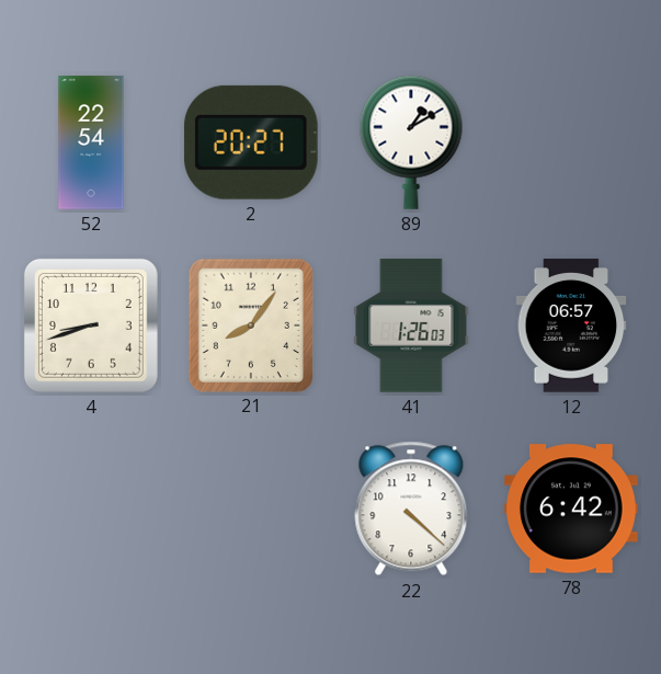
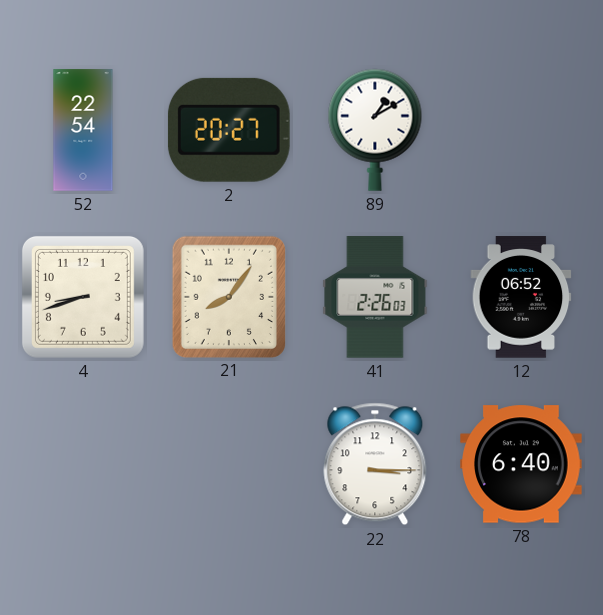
41: 1:26 -> 2:26 (375, 297)
12: 06:57 -> 06:52 (521, 297)
22: 4:22 -> 3:15 (375, 464)
78: 6:42 -> 6:40 (521, 464)
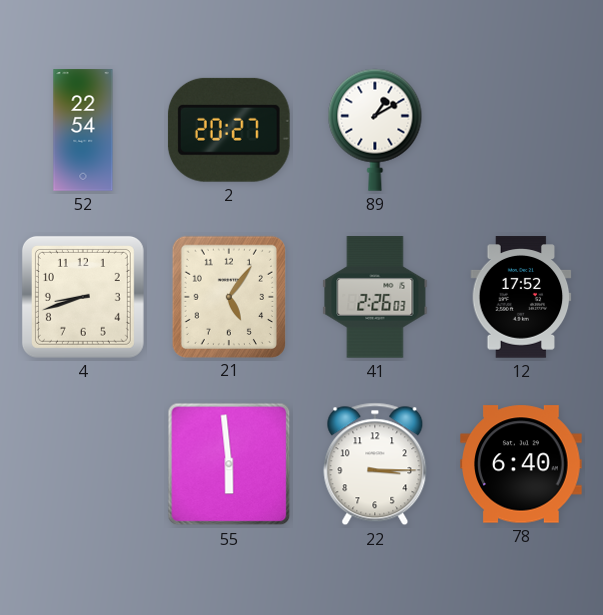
21: 8:06 -> 5:06 (229, 296)
12: 06:52 -> 17:52 (521, 297)
55: none -> 5:59 (229, 464)
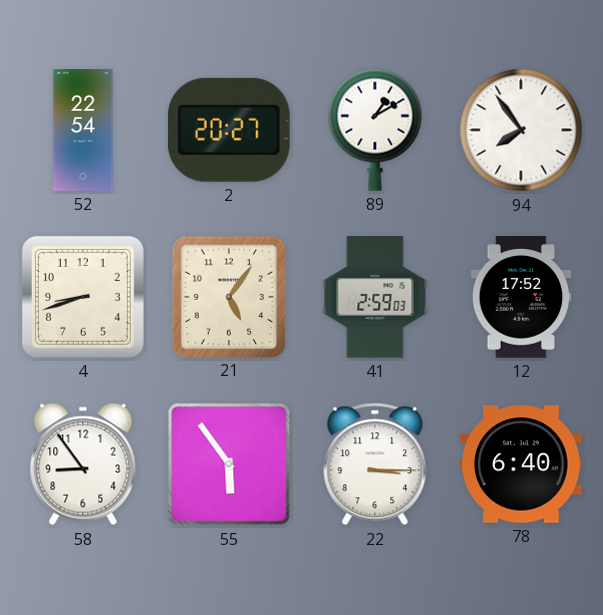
94: none -> 7:54 (521, 130)
41: 2:26 -> 2:59 (375, 297)
58: none -> 8:54 (83, 464)
55: 5:59 -> 5:54 (229, 464)
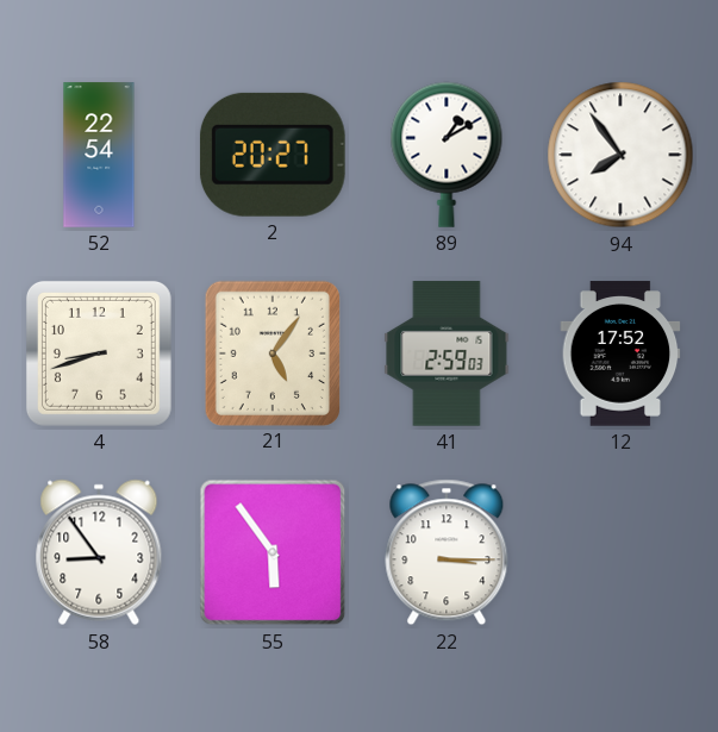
78: 6:40 -> none (521, 464)
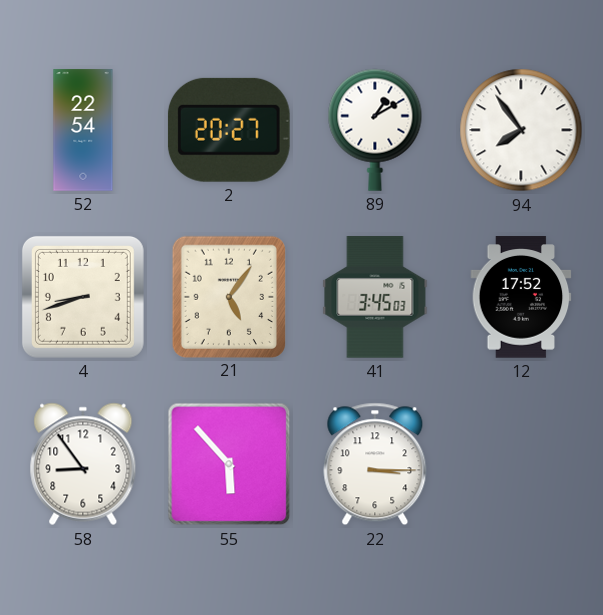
41: 2:59 -> 3:45 (375, 297)
55: 5:54 -> 5:53 (229, 464)
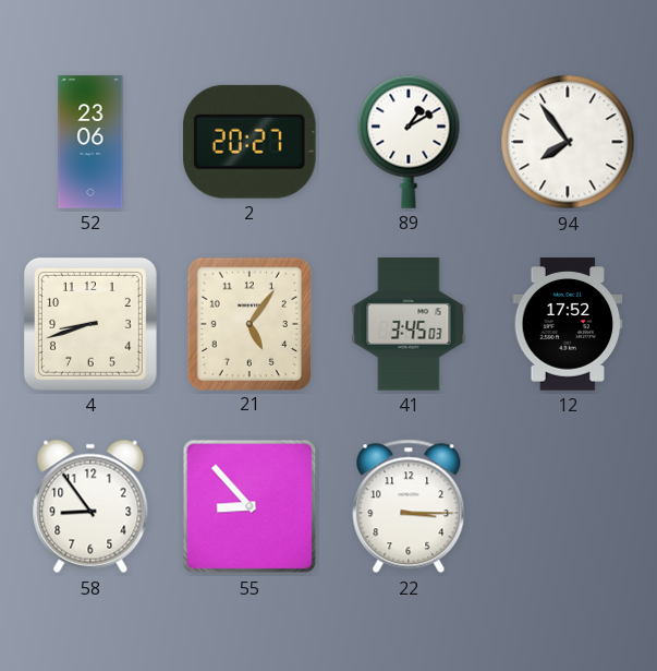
52: 22:54 -> 23:06 (90, 142)
55: 5:53 -> 8:53 (250, 506)
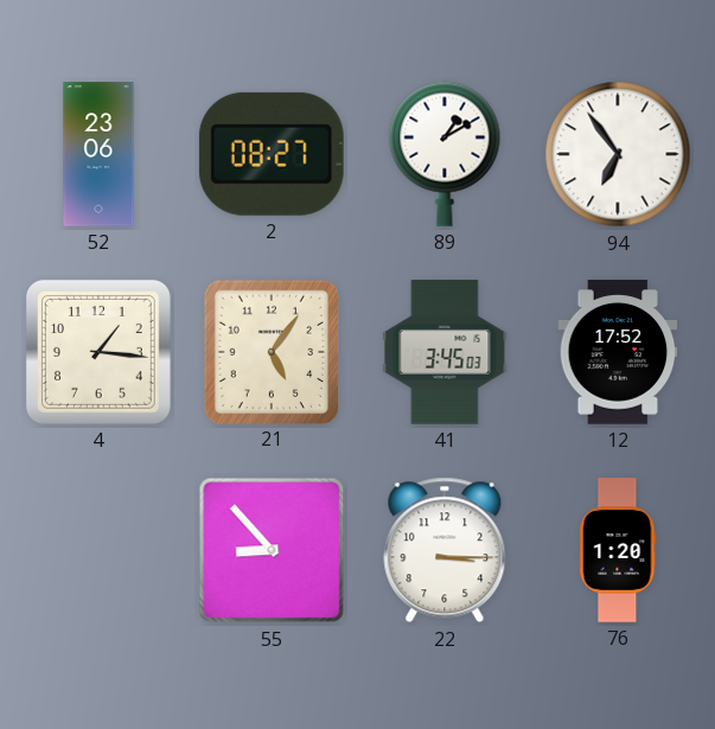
2: 20:27 -> 08:27 (272, 154)
94: 7:54 -> 6:54 (618, 154)
4: 8:42 -> 1:16 (98, 352)
58: 8:54 -> none (90, 506)
76: none -> 1:20 (618, 550)
